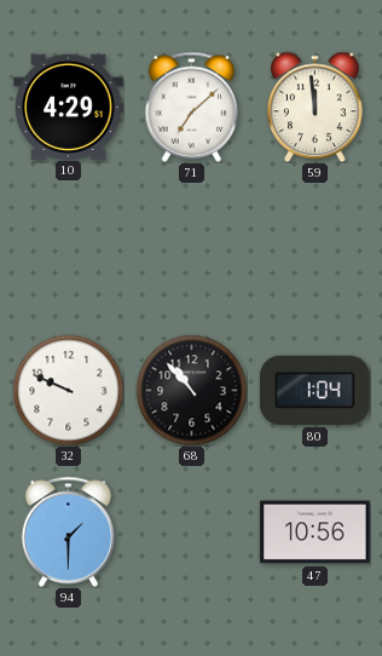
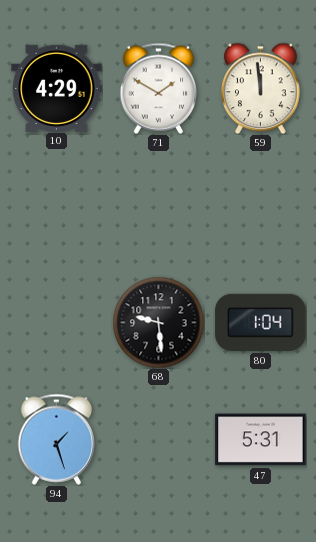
71: 7:08 -> 1:50 (159, 88)
32: 9:49 -> none (68, 390)
68: 10:53 -> 9:29 (158, 322)
94: 1:30 -> 1:27 (57, 439)
47: 10:56 -> 5:31 (261, 440)
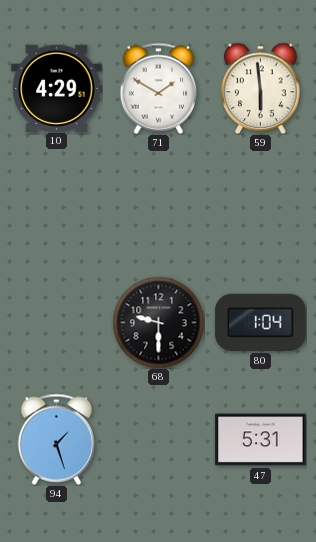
59: 11:59 -> 5:59 (261, 88)
68: 9:29 -> 9:30 (158, 322)
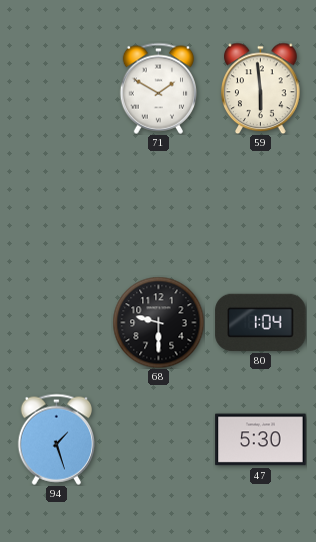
10: 4:29 -> none (57, 88)
47: 5:31 -> 5:30 (261, 440)
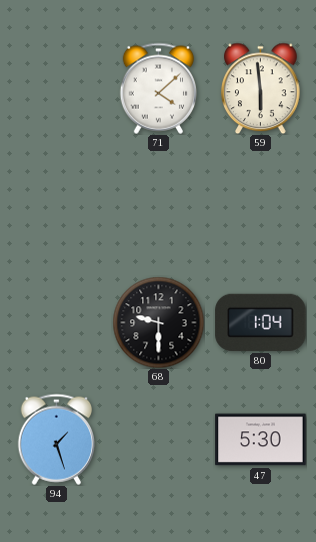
71: 1:50 -> 4:08 (159, 88)
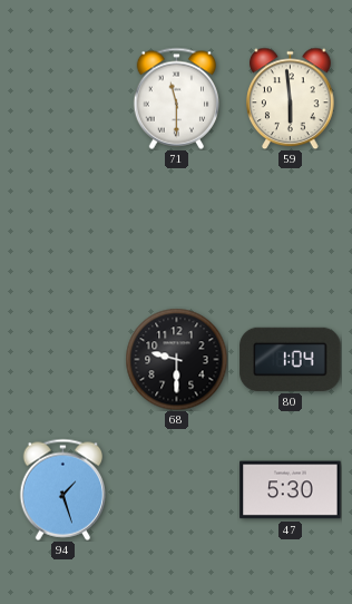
71: 4:08 -> 11:30 (177, 98)
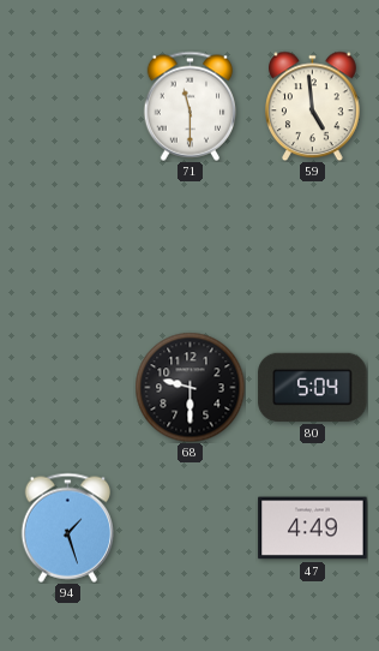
59: 5:59 -> 4:59 (313, 106)
80: 1:04 -> 5:04 (313, 387)
47: 5:30 -> 4:49 (313, 528)
